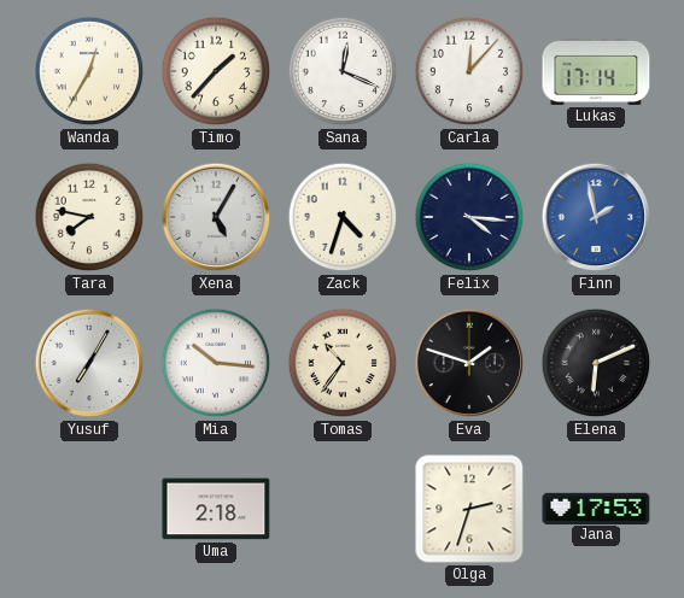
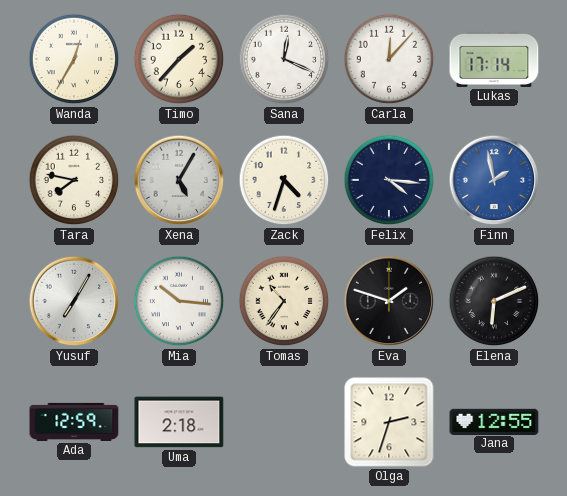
Ada: none -> 12:59 (74, 422)
Jana: 17:53 -> 12:55 (494, 421)
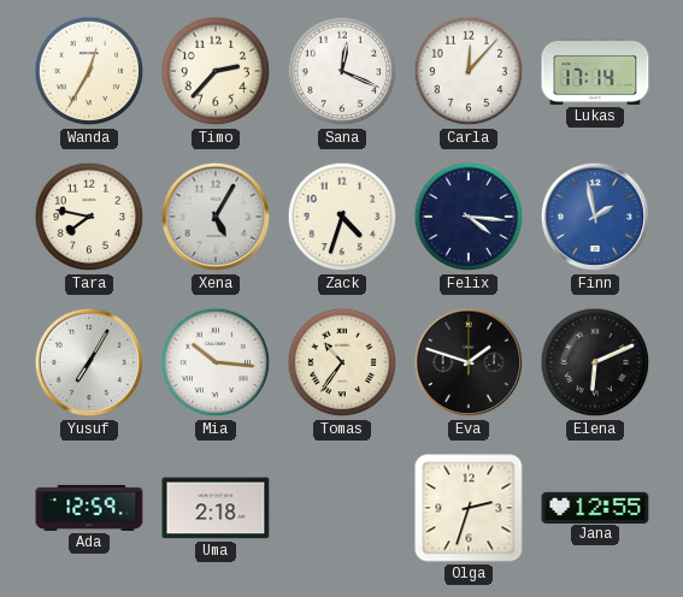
Timo: 1:37 -> 2:37 (216, 71)
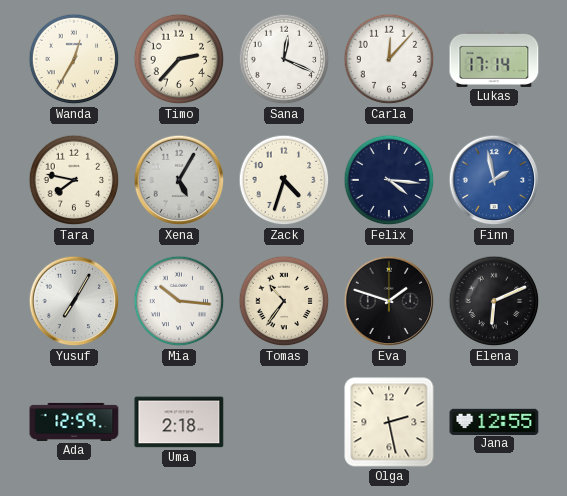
Olga: 2:33 -> 2:28 (389, 422)
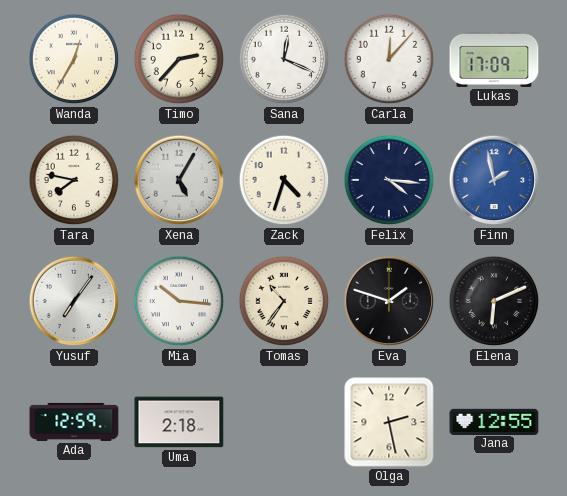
Lukas: 17:14 -> 17:09 (494, 59)
Yusuf: 7:05 -> 7:06 (74, 301)
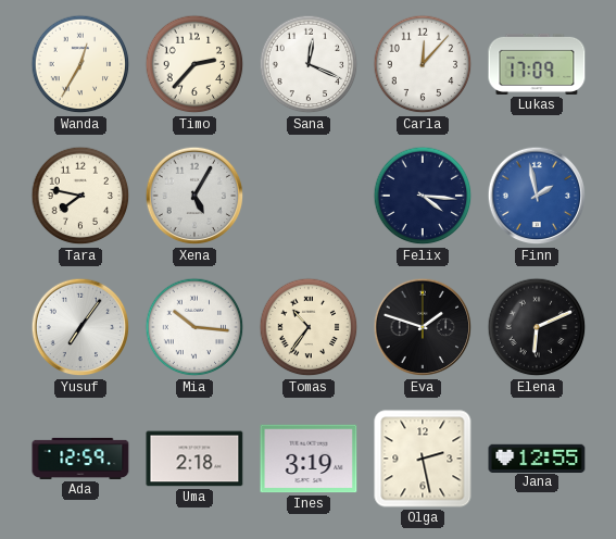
Zack: 4:33 -> none (284, 180)
Ines: none -> 3:19 (309, 459)
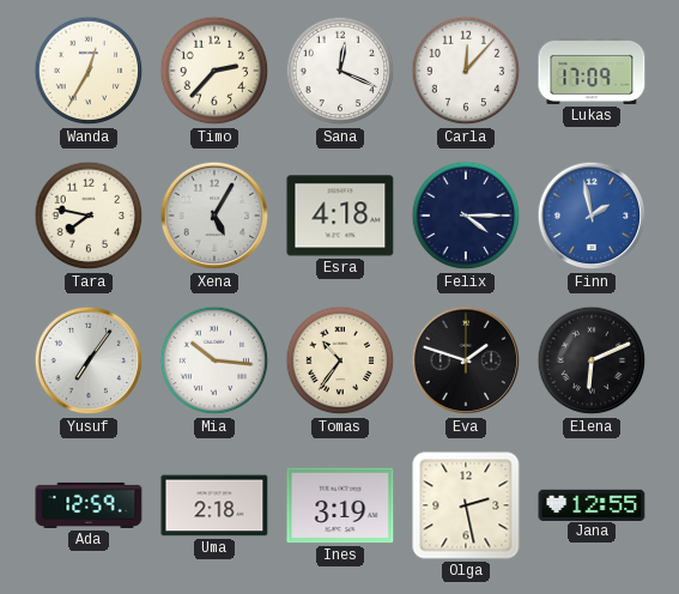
Esra: none -> 4:18 (340, 216)
Felix: 4:16 -> 4:15 (466, 216)
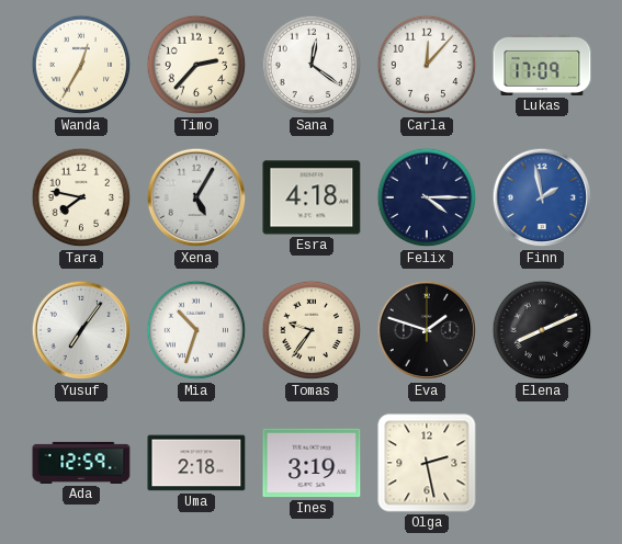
Sana: 12:19 -> 12:21 (312, 65)
Mia: 10:16 -> 10:33 (196, 330)
Tomas: 10:36 -> 9:36 (312, 330)
Elena: 6:11 -> 8:11 (542, 330)
Jana: 12:55 -> none (592, 504)
